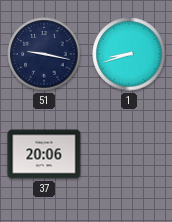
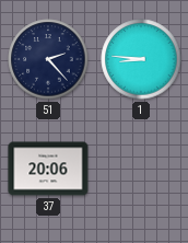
51: 9:17 -> 2:23 (48, 59)
1: 8:42 -> 8:46 (141, 59)
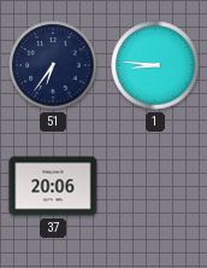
51: 2:23 -> 6:36 (53, 65)
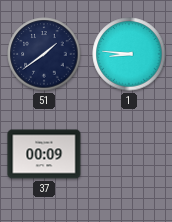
51: 6:36 -> 1:39 (44, 54)
37: 20:06 -> 00:09 (44, 154)
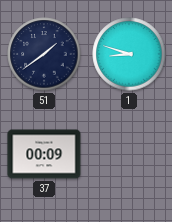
1: 8:46 -> 8:48 (129, 54)
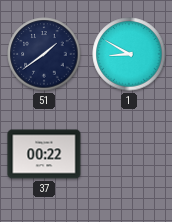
1: 8:48 -> 8:50 (129, 54)
37: 00:09 -> 00:22 (44, 154)
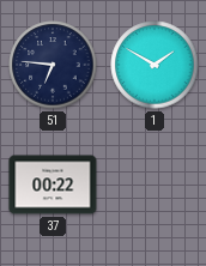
51: 1:39 -> 6:46 (53, 65)
1: 8:50 -> 1:50 (154, 65)
